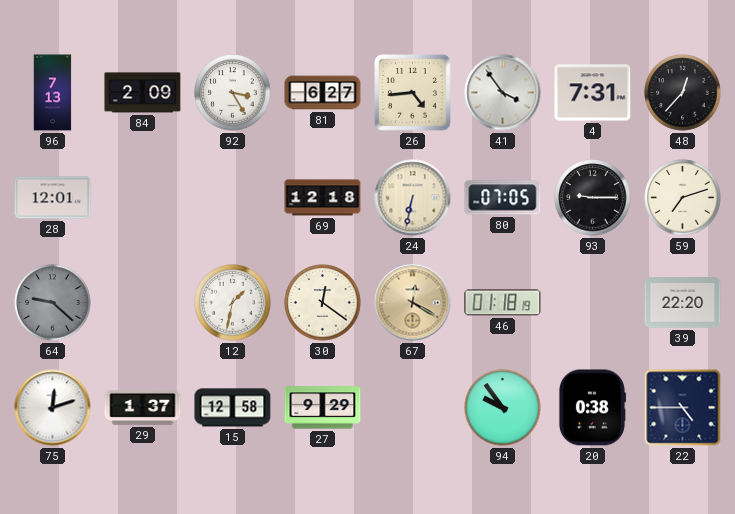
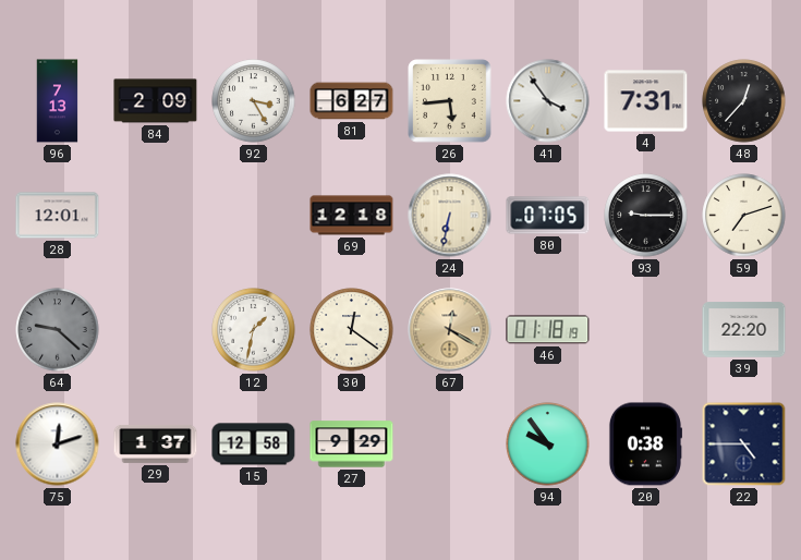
26: 4:44 -> 5:44 (450, 101)
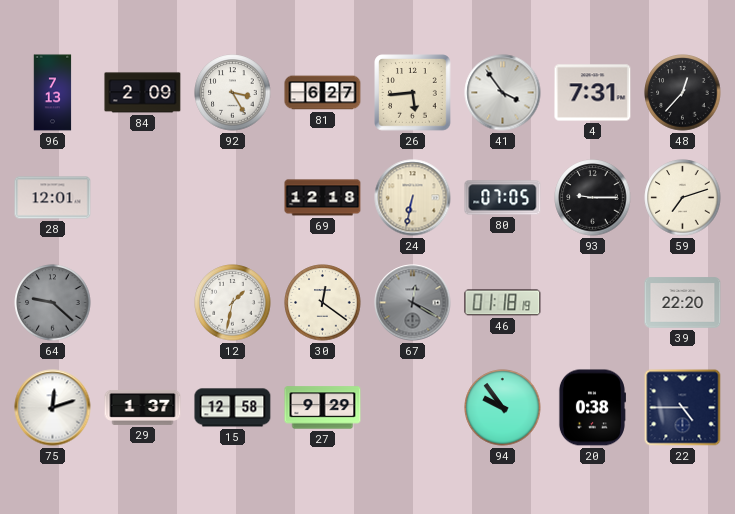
67 dial: champagne -> grey (413, 303)
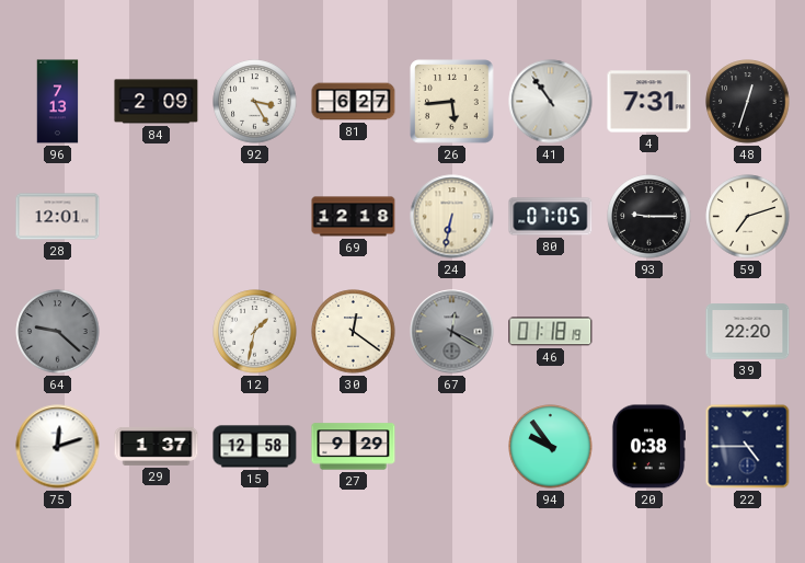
41: 3:54 -> 10:54 (551, 102)
48: 12:37 -> 12:33 (748, 102)
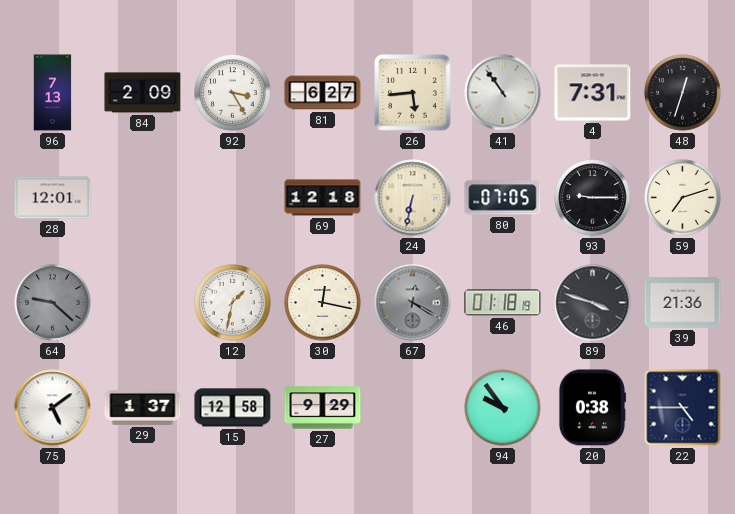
30: 12:21 -> 12:17 (323, 303)
89: none -> 3:48 (593, 303)
39: 22:20 -> 21:36 (683, 303)
75: 12:12 -> 5:09 (53, 408)
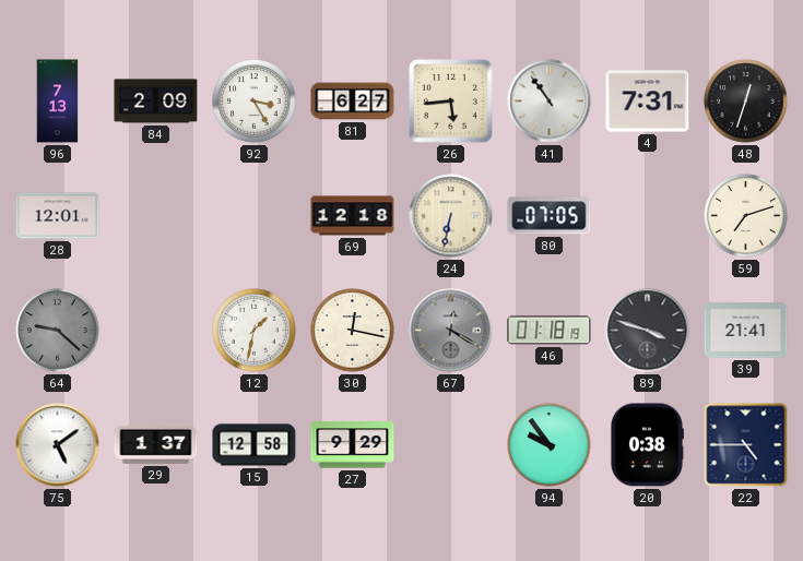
93: 9:15 -> none (593, 198)
39: 21:36 -> 21:41 (746, 331)
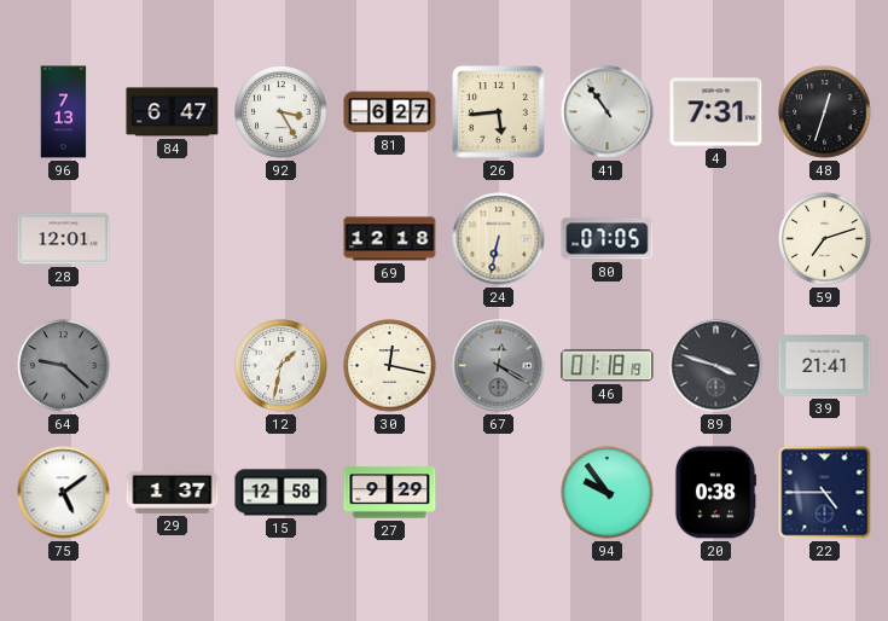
84: 2:09 -> 6:47 (173, 112)
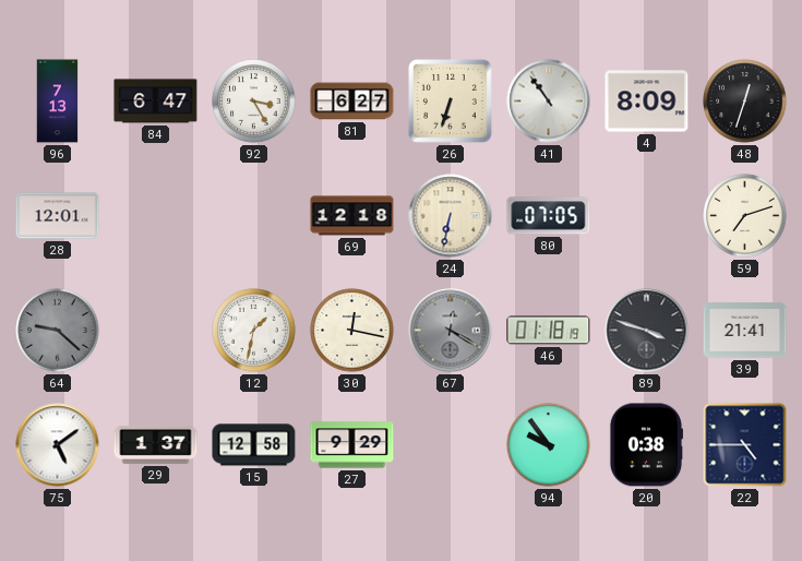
26: 5:44 -> 6:33 (451, 102)
4: 7:31 -> 8:09 (647, 102)
